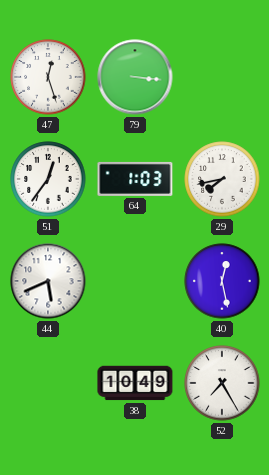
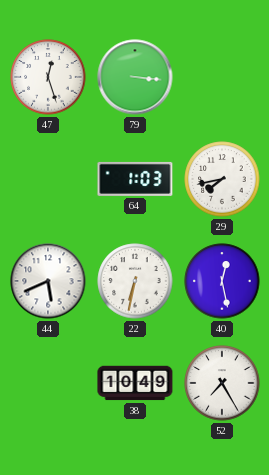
51: 12:36 -> none (48, 179)
22: none -> 6:32 (135, 281)
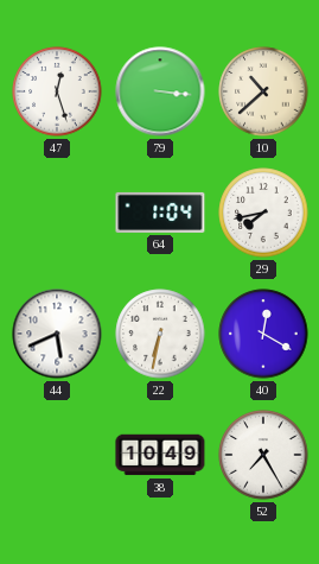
10: none -> 10:38 (263, 91)
64: 1:03 -> 1:04 (160, 213)
40: 12:28 -> 12:20 (263, 334)
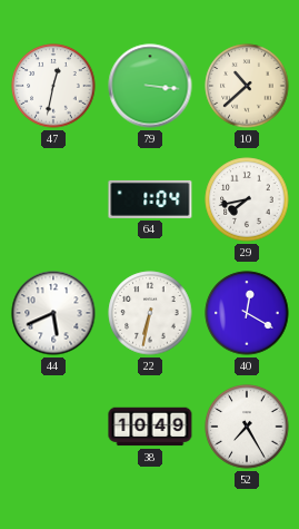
47: 12:27 -> 12:32 (53, 86)
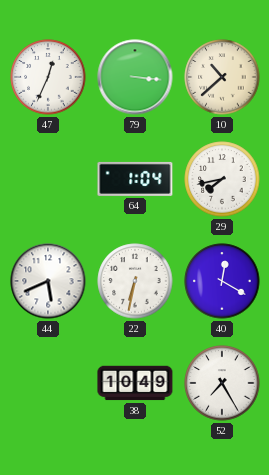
47: 12:32 -> 12:34 (48, 77)
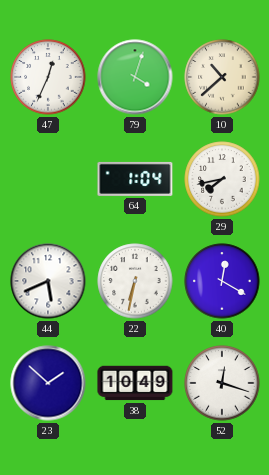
79: 3:16 -> 4:03 (135, 77)
23: none -> 1:52 (48, 383)
52: 7:25 -> 12:18 (222, 383)
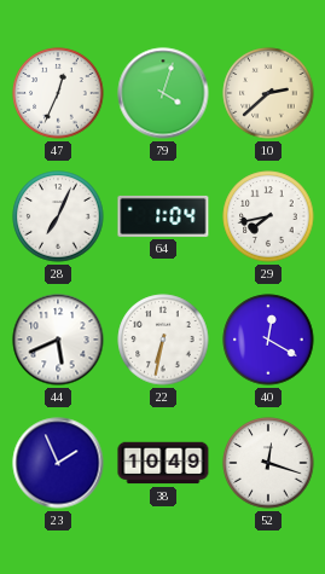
10: 10:38 -> 2:38 (268, 93)
28: none -> 7:04 (58, 216)
23: 1:52 -> 1:56 (58, 463)
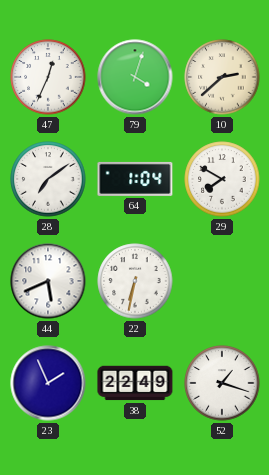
28: 7:04 -> 7:09 (48, 179)
29: 7:43 -> 7:50 (222, 179)
40: 12:20 -> none (268, 340)
38: 10:49 -> 22:49 (135, 383)
52: 12:18 -> 1:18 (222, 383)
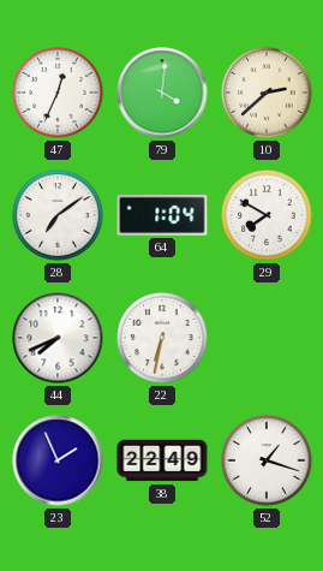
79: 4:03 -> 4:01 (162, 93)
44: 5:41 -> 7:41 (58, 338)
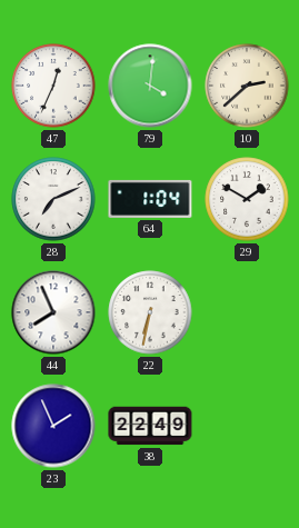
28: 7:09 -> 7:11 (53, 199)
29: 7:50 -> 1:50 (247, 199)
44: 7:41 -> 7:56 (53, 312)
52: 1:18 -> none (267, 460)
